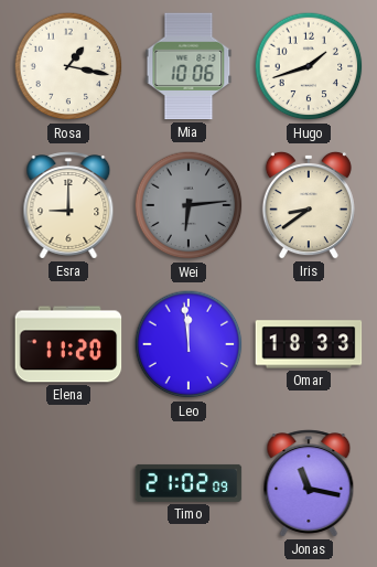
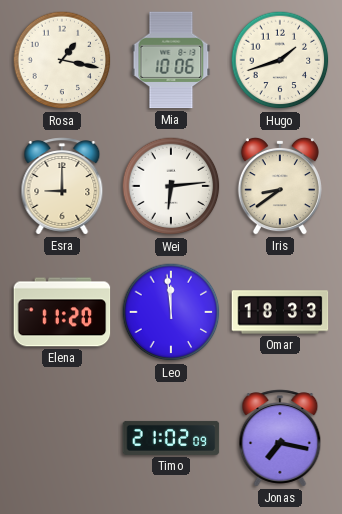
Wei dial: grey -> white (171, 186)
Jonas: 11:17 -> 7:17 (280, 438)
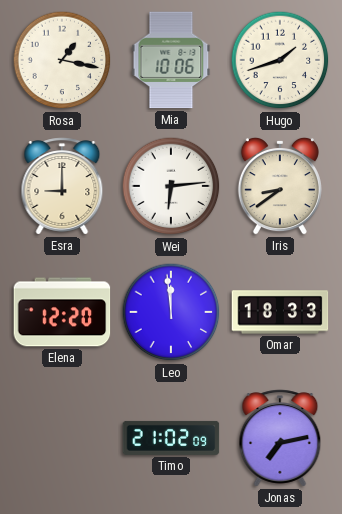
Elena: 11:20 -> 12:20 (62, 312)
Jonas: 7:17 -> 7:13 (280, 438)
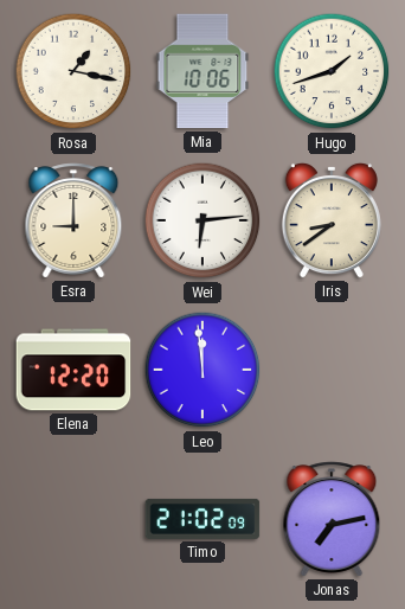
Omar: 18:33 -> none (280, 312)
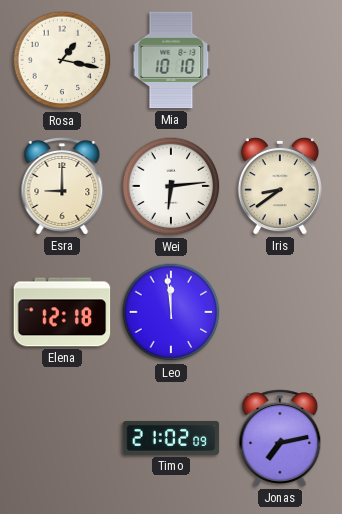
Mia: 10:06 -> 10:10 (171, 60)
Hugo: 1:42 -> none (332, 71)
Elena: 12:20 -> 12:18 (62, 312)
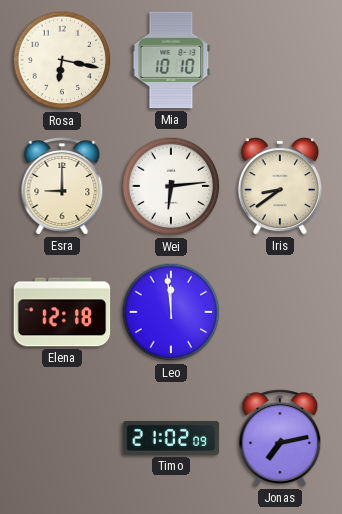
Rosa: 1:17 -> 6:17 (62, 60)
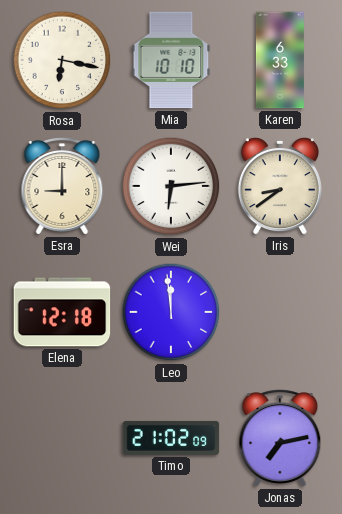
Karen: none -> 6:33 (280, 60)
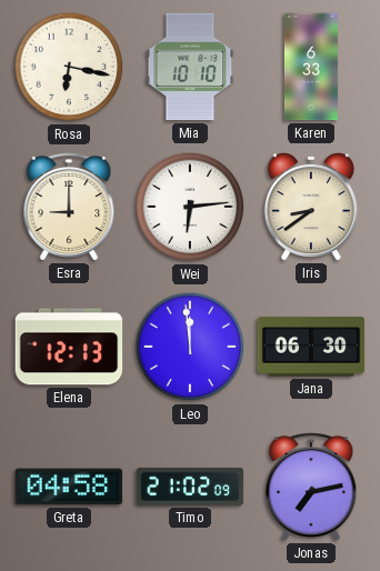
Elena: 12:18 -> 12:13 (69, 347)
Jana: none -> 06:30 (311, 347)
Greta: none -> 04:58 (69, 487)
